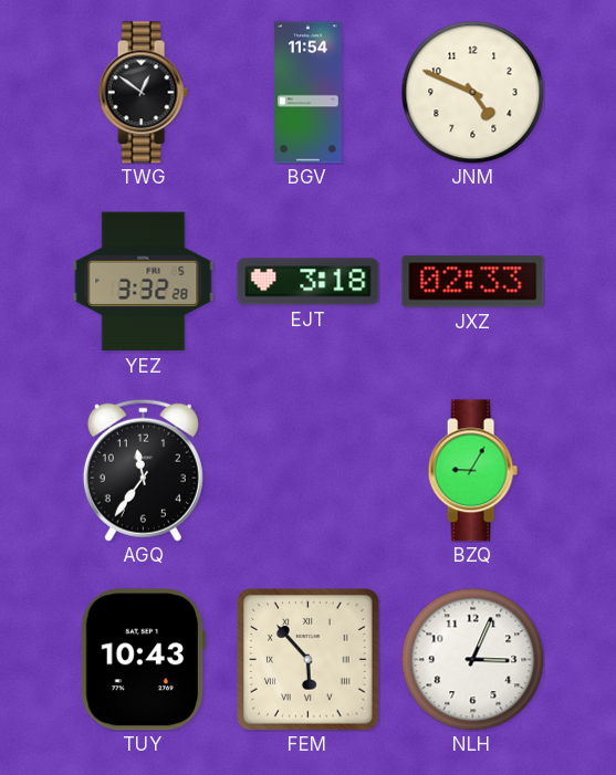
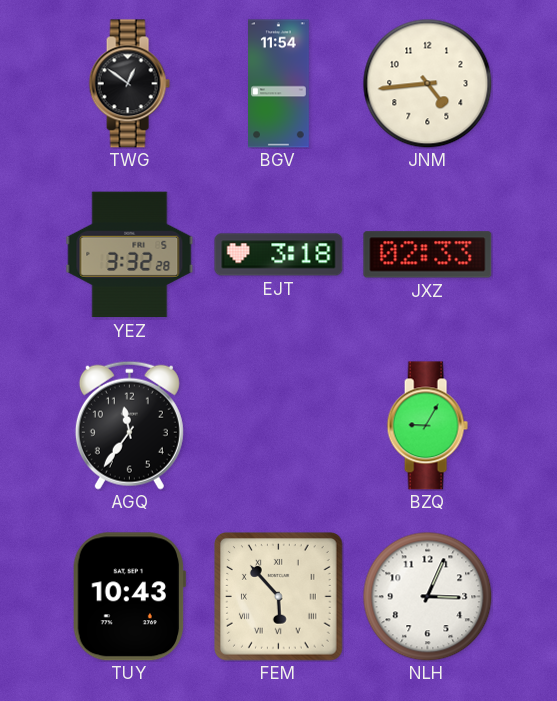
JNM: 4:49 -> 4:44 (427, 83)
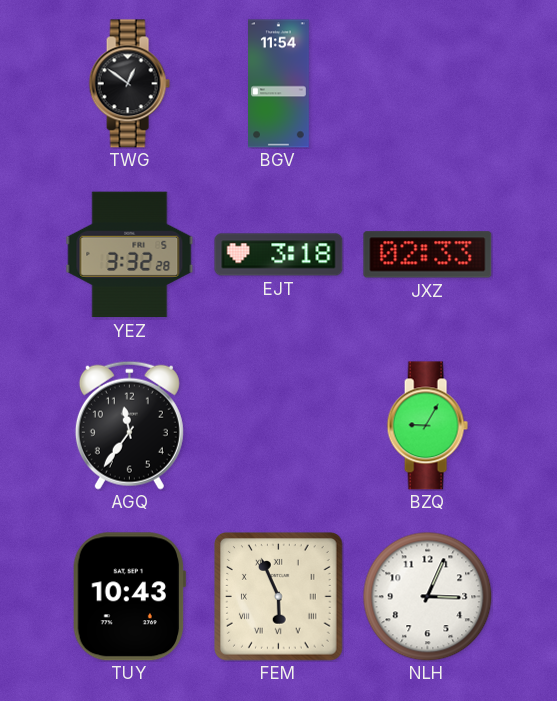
JNM: 4:44 -> none (427, 83)
FEM: 5:53 -> 5:56 (279, 597)
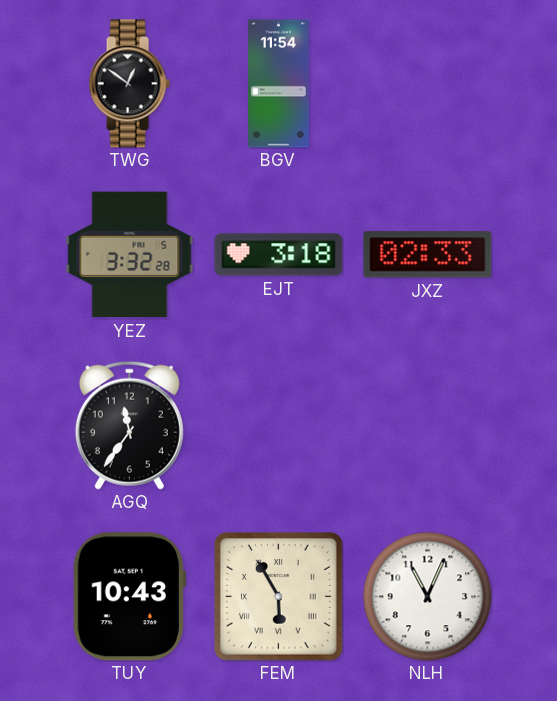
BZQ: 9:05 -> none (427, 426)
FEM: 5:56 -> 5:55 (279, 597)
NLH: 3:04 -> 11:04 (427, 596)
